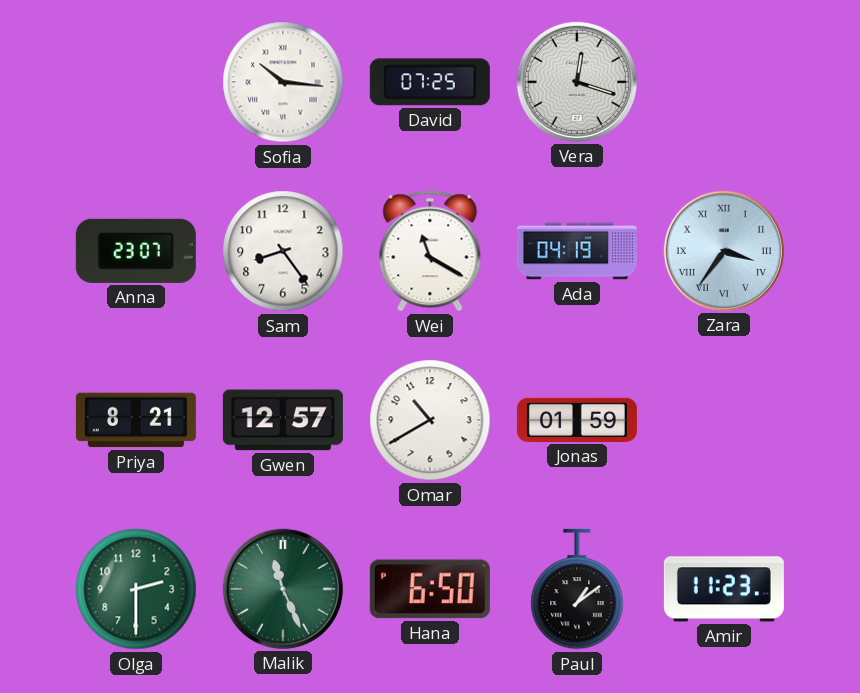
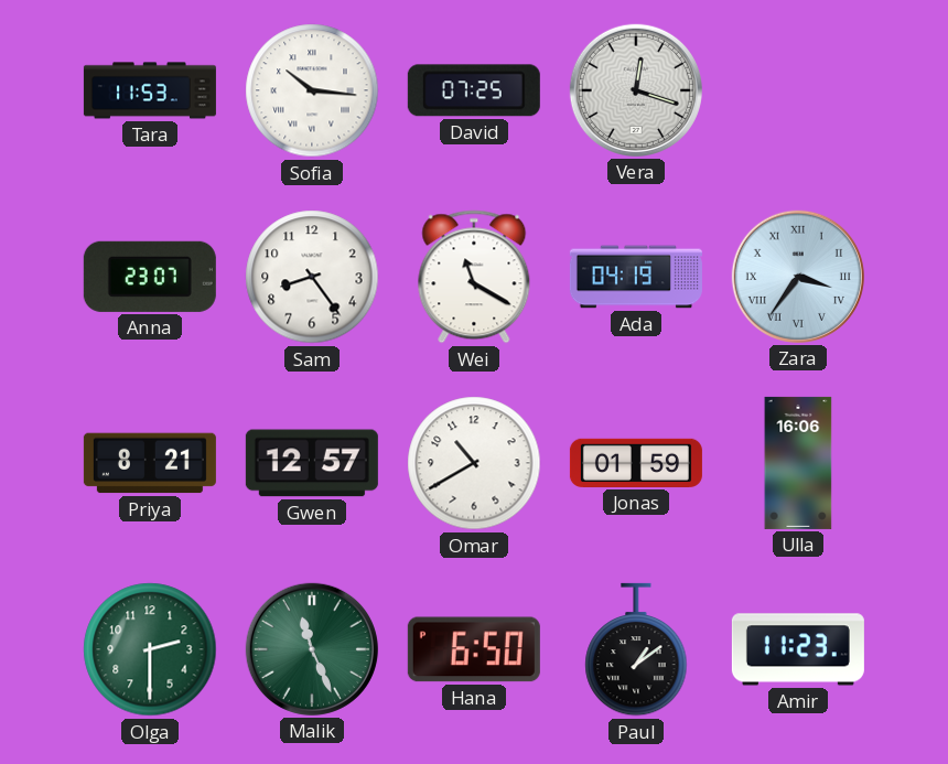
Tara: none -> 11:53 (150, 90)
Ulla: none -> 16:06 (798, 463)
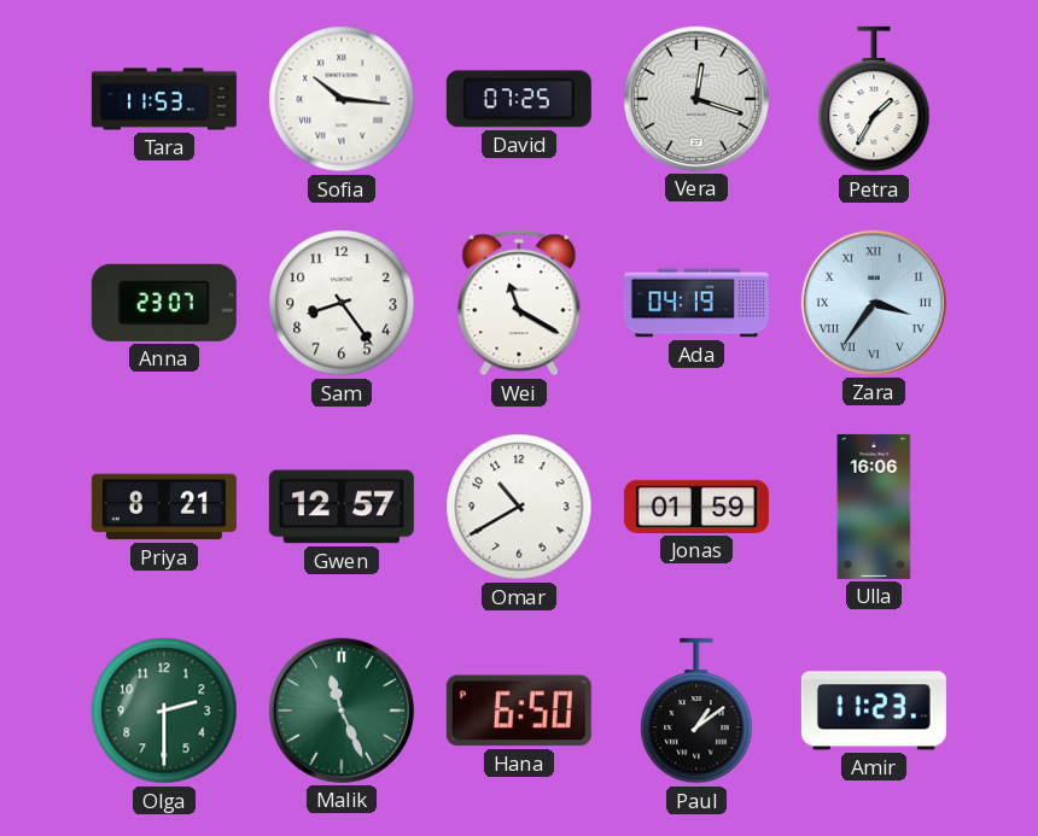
Petra: none -> 1:35 (874, 99)
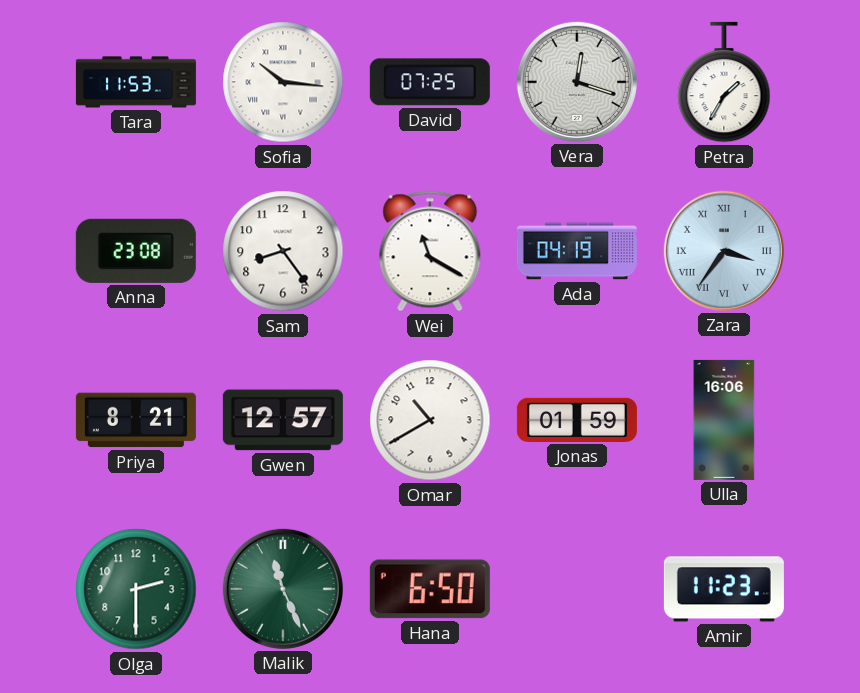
Anna: 23:07 -> 23:08 (136, 251)
Paul: 1:09 -> none (696, 711)
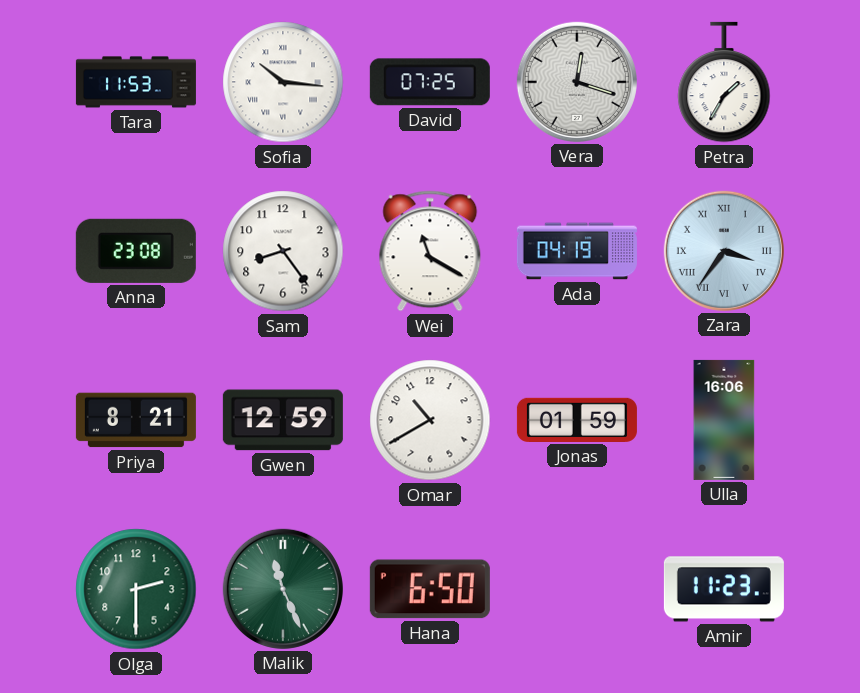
Gwen: 12:57 -> 12:59 (283, 420)
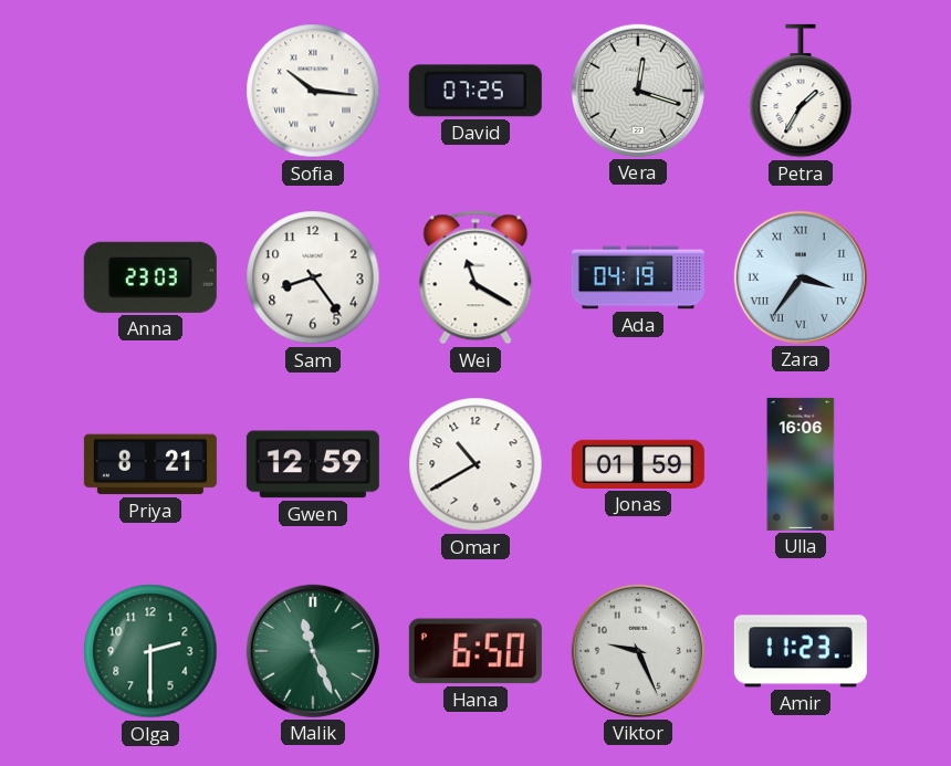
Tara: 11:53 -> none (136, 82)
Anna: 23:08 -> 23:03 (150, 277)
Viktor: none -> 9:26 (638, 651)
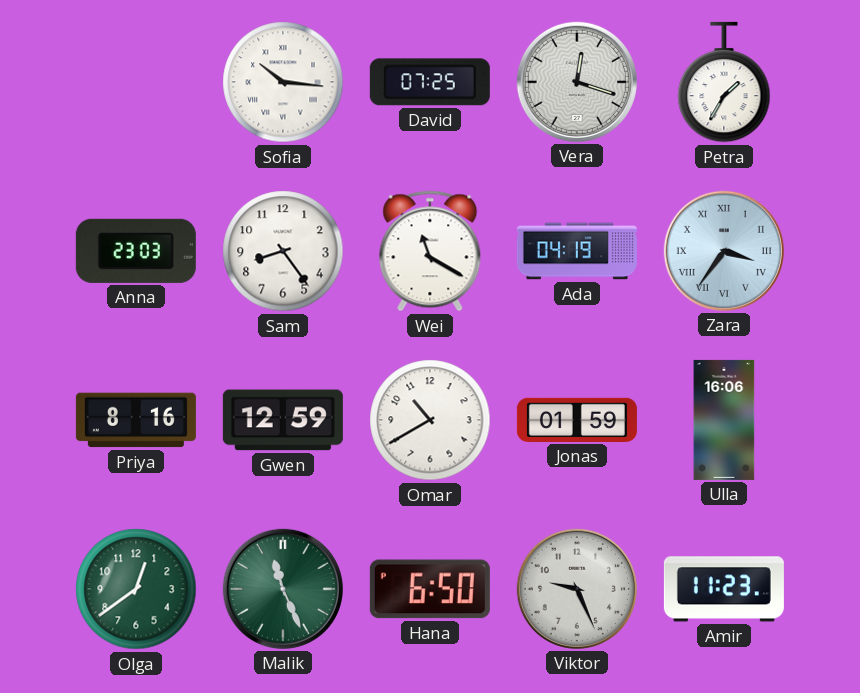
Priya: 8:21 -> 8:16 (136, 420)
Olga: 2:30 -> 12:39 (136, 589)
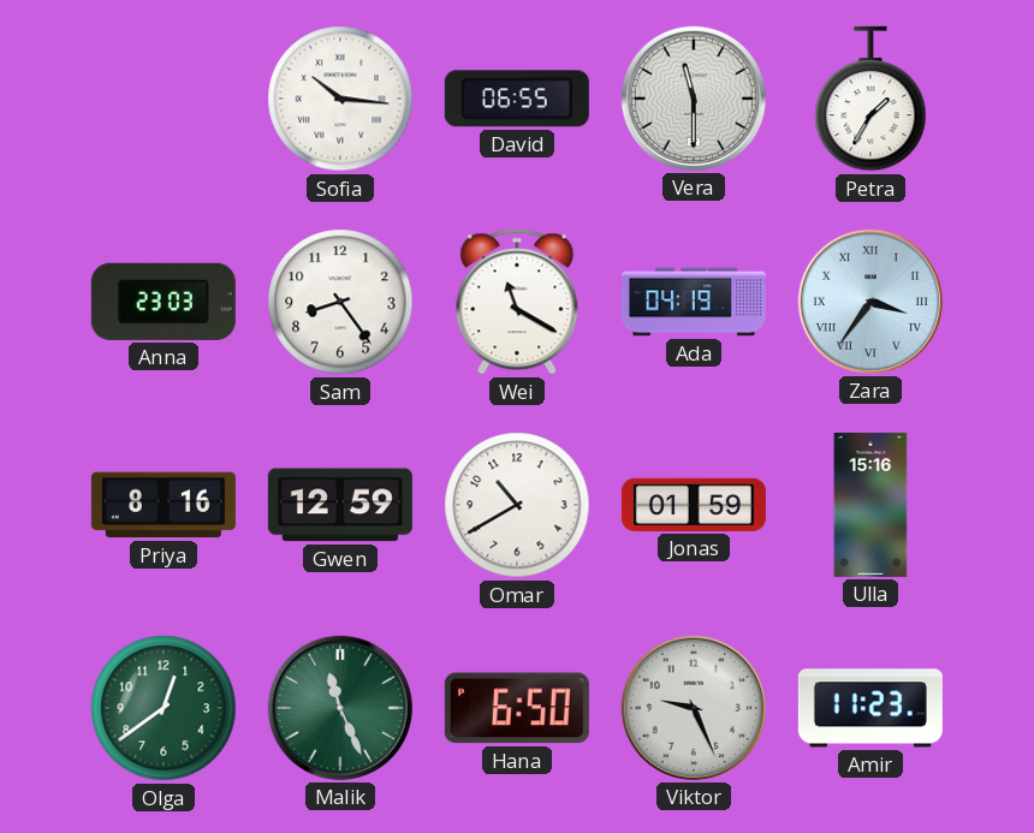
David: 07:25 -> 06:55 (517, 99)
Vera: 12:18 -> 11:30 (694, 99)
Ulla: 16:06 -> 15:16 (870, 505)
